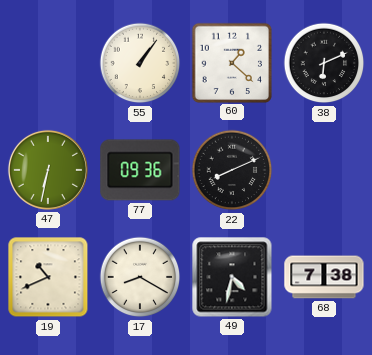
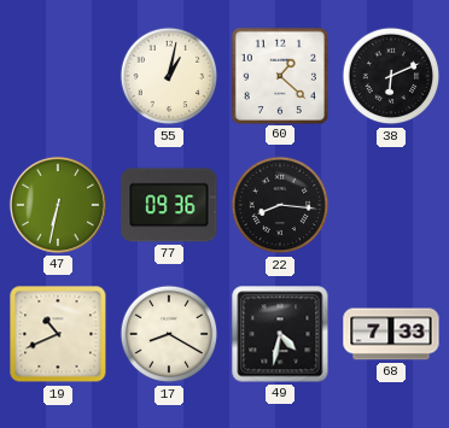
55: 1:06 -> 1:02 (169, 76)
22: 8:11 -> 8:16 (280, 205)
68: 7:38 -> 7:33 (391, 334)
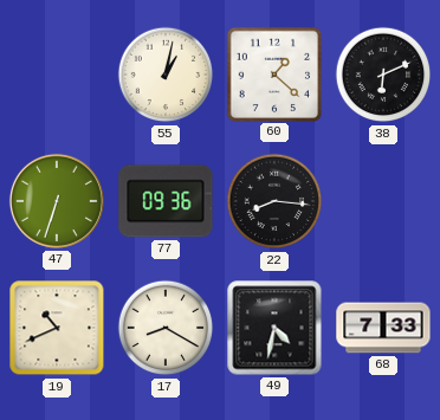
47: 6:32 -> 6:33 (57, 201)
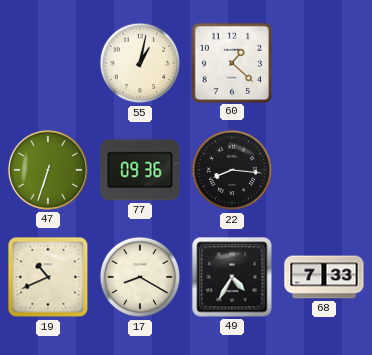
38: 6:11 -> none (383, 75)
49: 4:32 -> 4:35 (232, 277)
